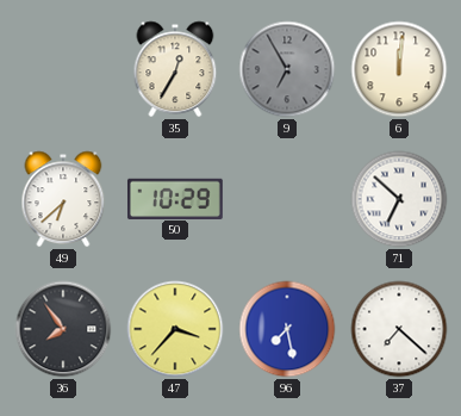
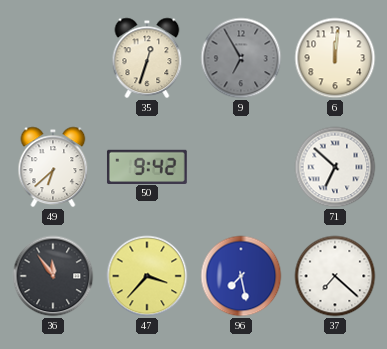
35: 12:35 -> 12:33 (147, 58)
50: 10:29 -> 9:42 (147, 166)
36: 7:54 -> 11:54 (53, 276)
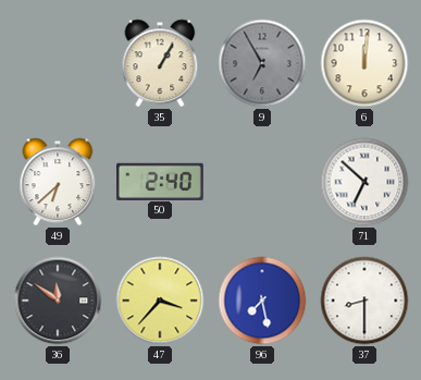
35: 12:33 -> 1:05 (160, 63)
50: 9:42 -> 2:40 (160, 181)
36: 11:54 -> 11:51 (58, 301)
37: 7:22 -> 8:30 (364, 301)
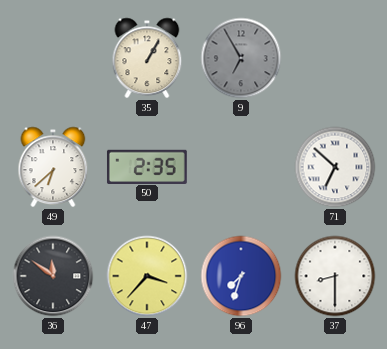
6: 12:01 -> none (364, 63)
50: 2:40 -> 2:35 (147, 166)
96: 7:28 -> 7:33 (241, 276)
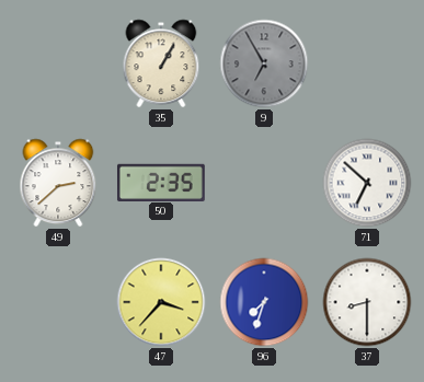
49: 6:38 -> 2:38 (58, 183)
36: 11:51 -> none (53, 276)
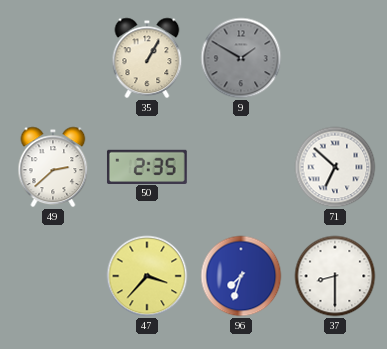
9: 6:55 -> 1:50 (241, 58)
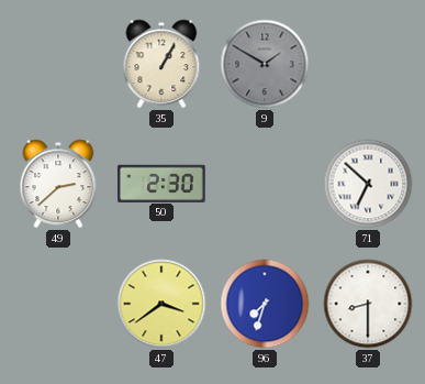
50: 2:35 -> 2:30 (161, 183)
47: 3:37 -> 3:39 (161, 304)
